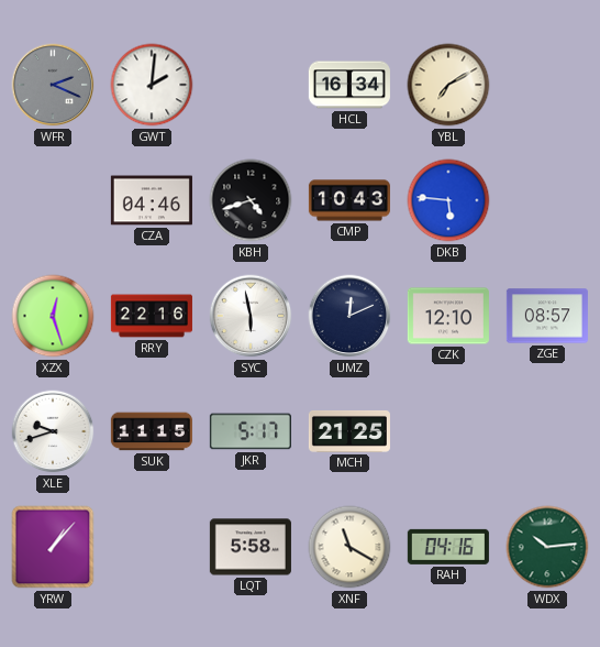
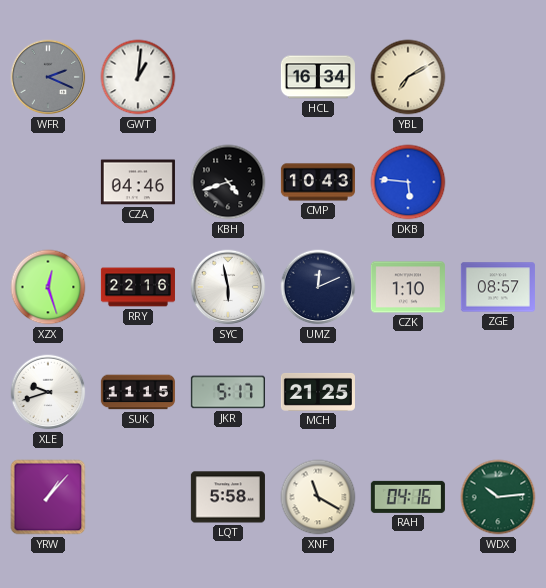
GWT: 2:01 -> 1:01 (138, 77)
CZK: 12:10 -> 1:10 (408, 287)
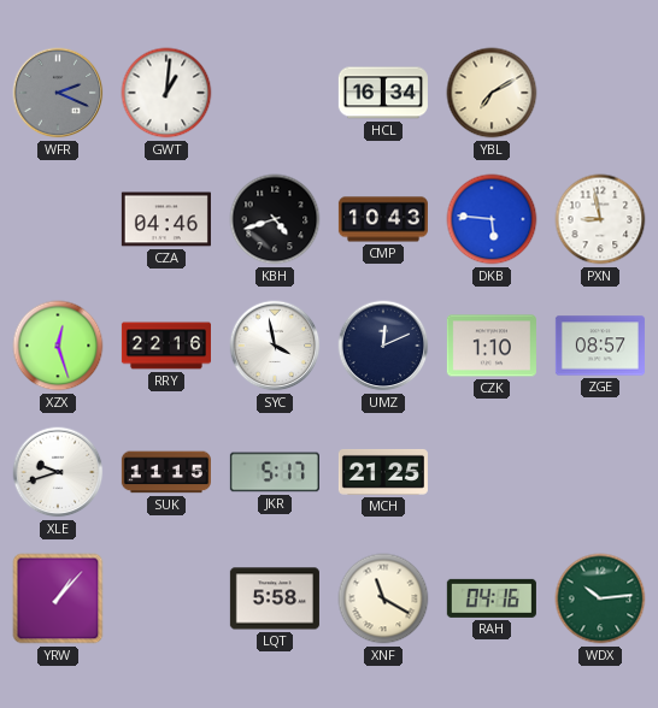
PXN: none -> 8:58 (600, 219)
SYC: 5:58 -> 3:58 (275, 346)
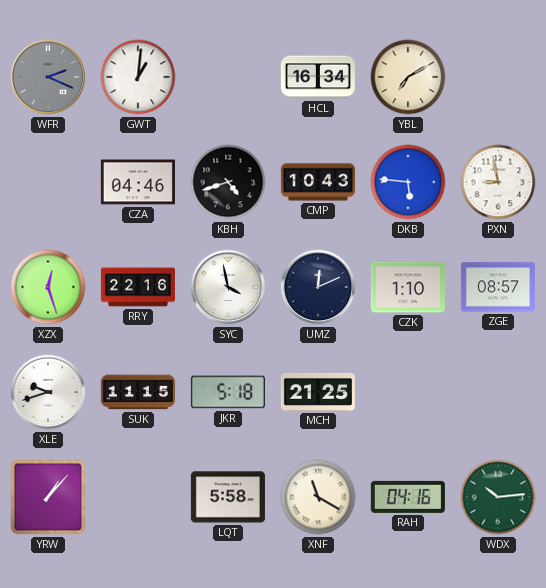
JKR: 5:17 -> 5:18 (228, 392)
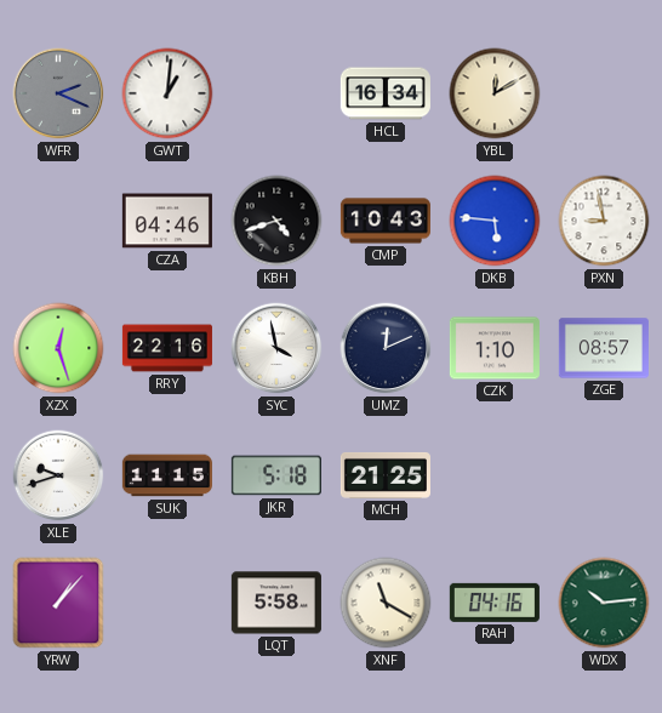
YBL: 7:10 -> 12:10 (495, 93)
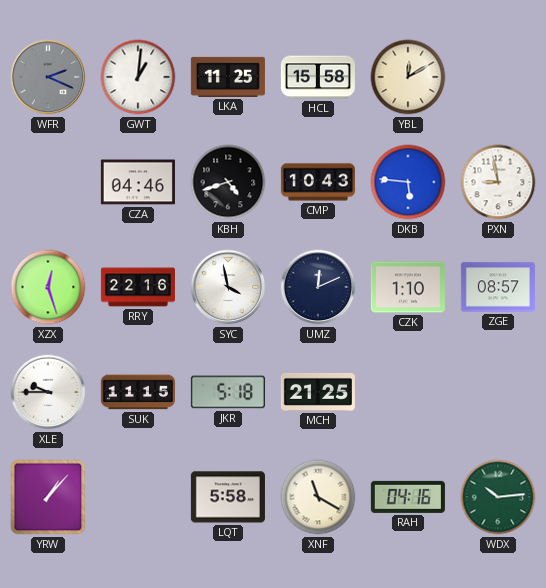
LKA: none -> 11:25 (228, 77)
HCL: 16:34 -> 15:58 (318, 77)
XLE: 9:42 -> 9:45 (48, 392)
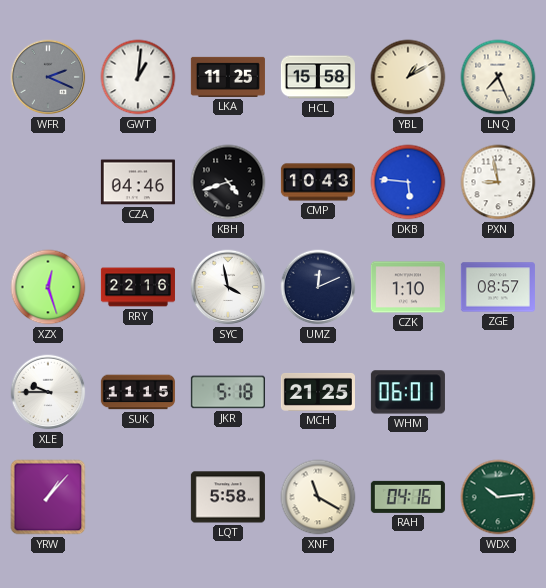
YBL: 12:10 -> 1:10 (408, 77)
LNQ: none -> 7:26 (498, 77)
WHM: none -> 06:01 (408, 392)
